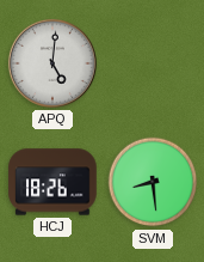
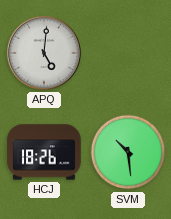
SVM: 8:29 -> 10:29 (128, 152)
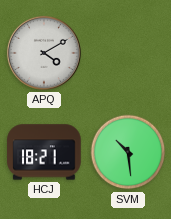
APQ: 5:01 -> 4:10 (44, 53)
HCJ: 18:26 -> 18:21 (44, 152)
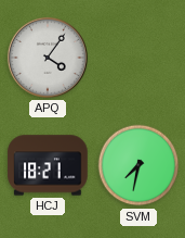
APQ: 4:10 -> 4:06 (48, 58)
SVM: 10:29 -> 7:32 (138, 165)
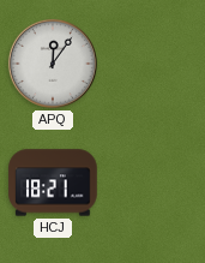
APQ: 4:06 -> 12:06 (53, 64)
SVM: 7:32 -> none (138, 165)
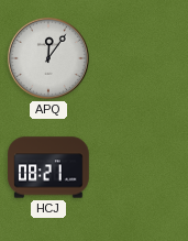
HCJ: 18:21 -> 08:21 (48, 167)
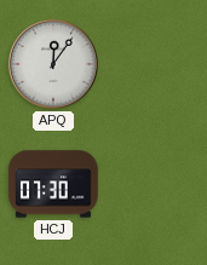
HCJ: 08:21 -> 07:30 (53, 184)
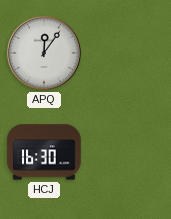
HCJ: 07:30 -> 16:30 (44, 152)
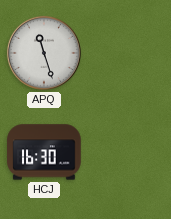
APQ: 12:06 -> 11:27 (44, 53)
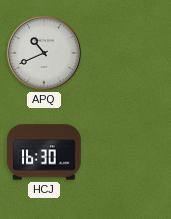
APQ: 11:27 -> 10:41 (44, 53)
